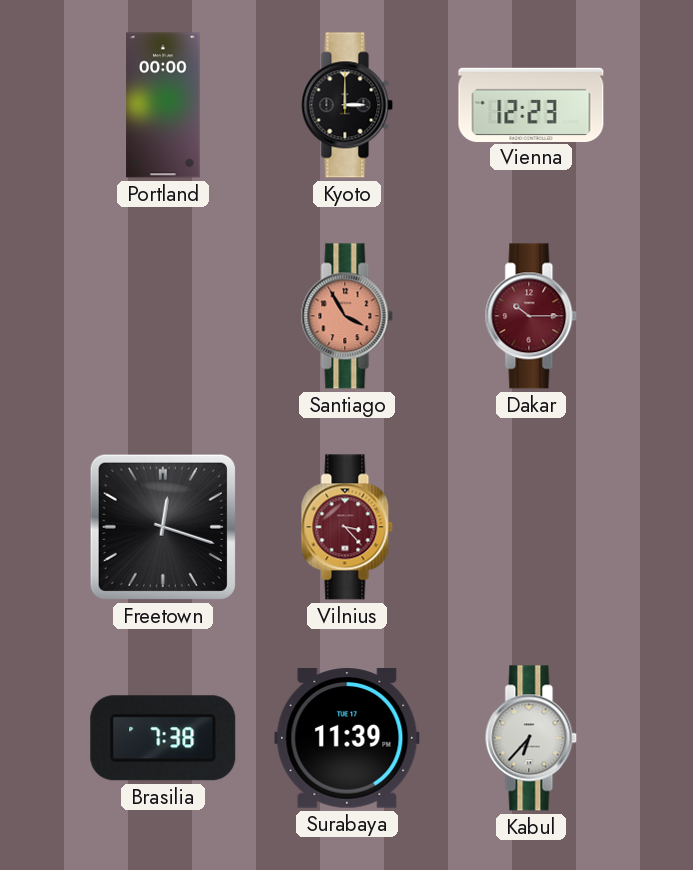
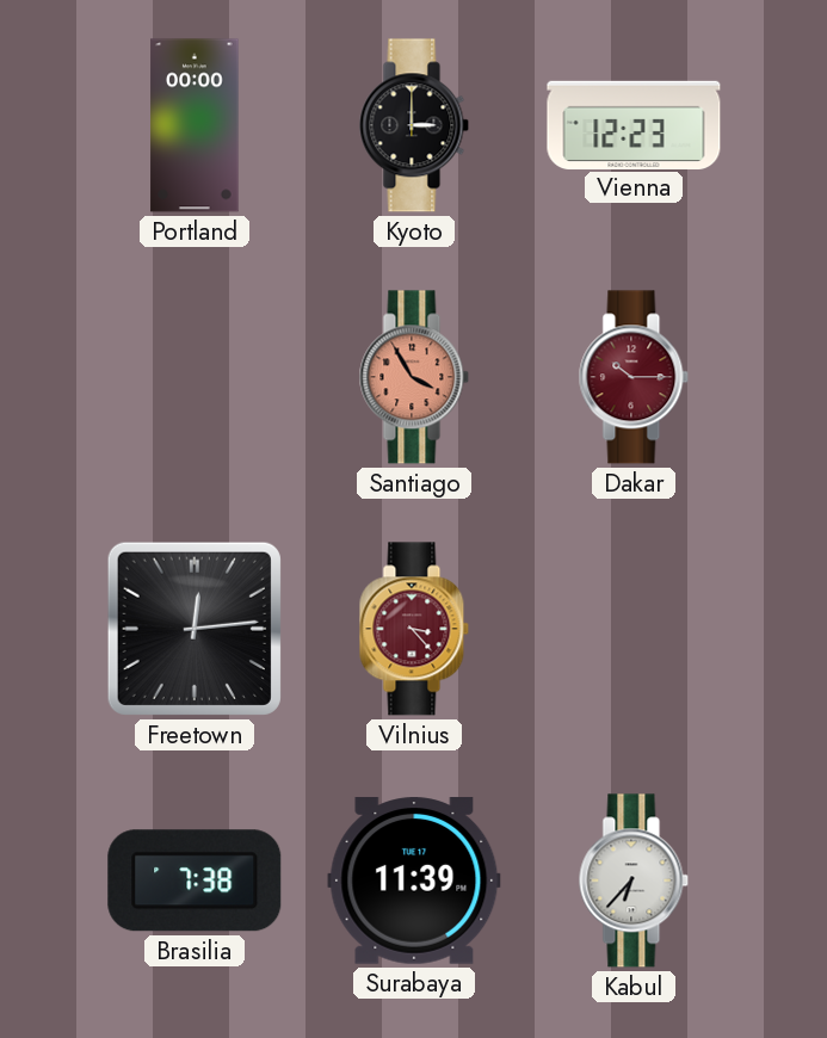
Freetown: 12:18 -> 12:14 (195, 629)
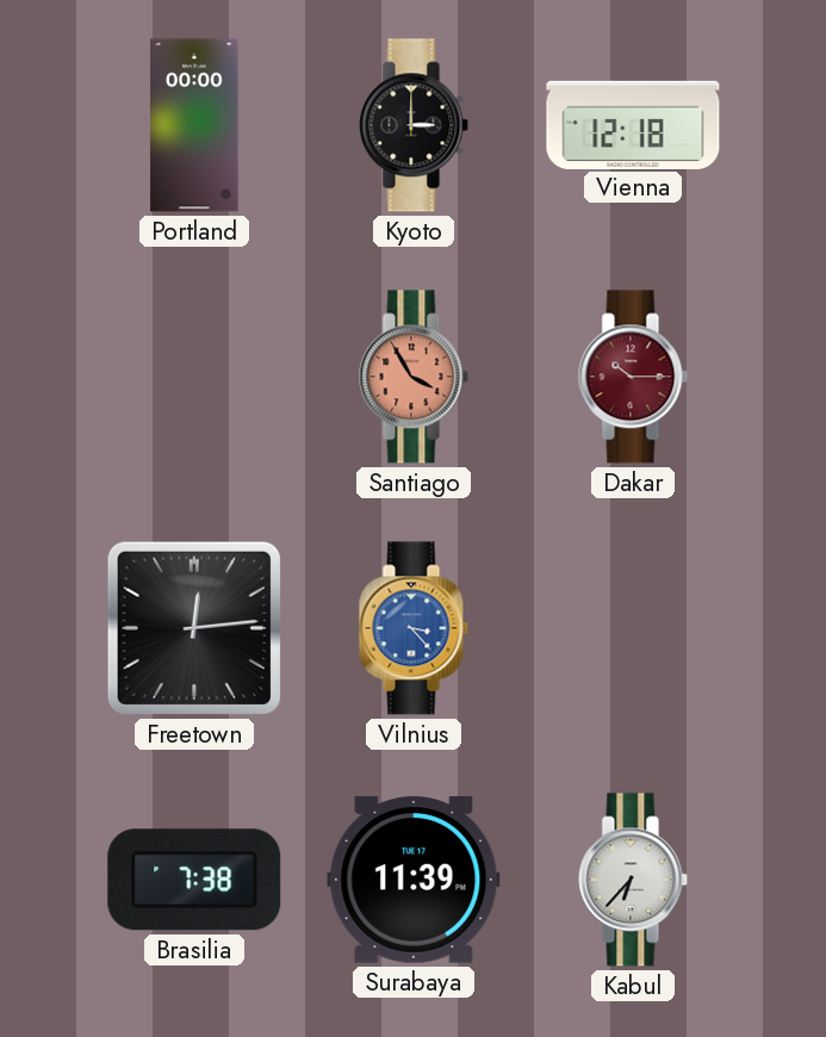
Vienna: 12:23 -> 12:18 (633, 124)
Vilnius dial: burgundy -> blue (414, 628)
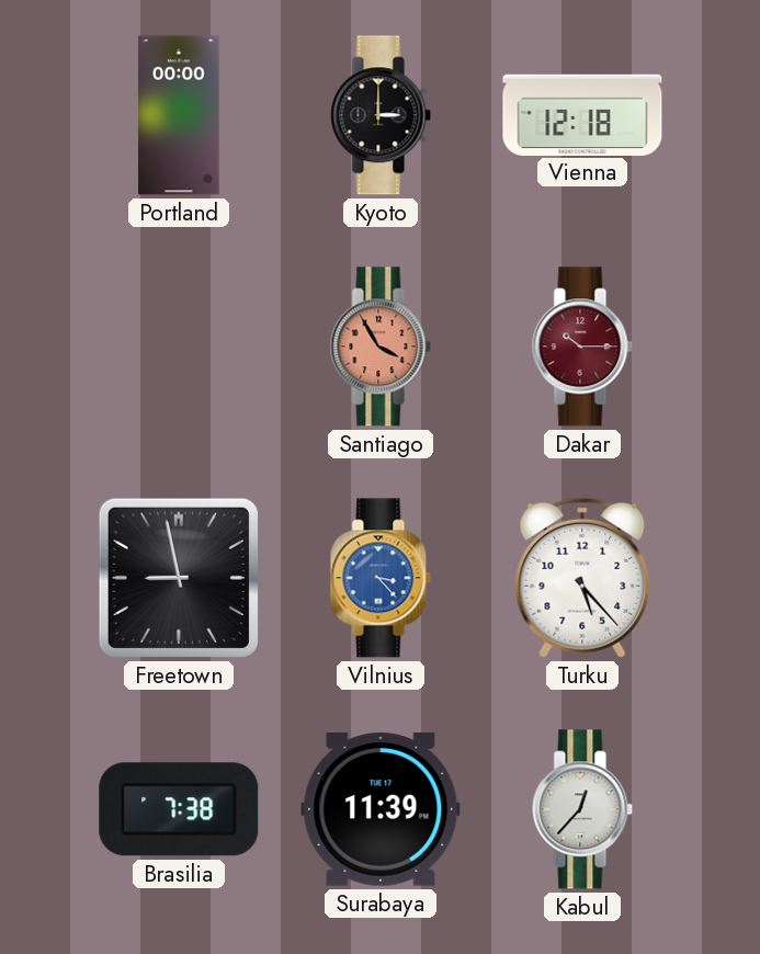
Freetown: 12:14 -> 8:58 (179, 578)
Turku: none -> 5:23 (582, 578)
Kabul: 6:37 -> 12:37 (582, 809)
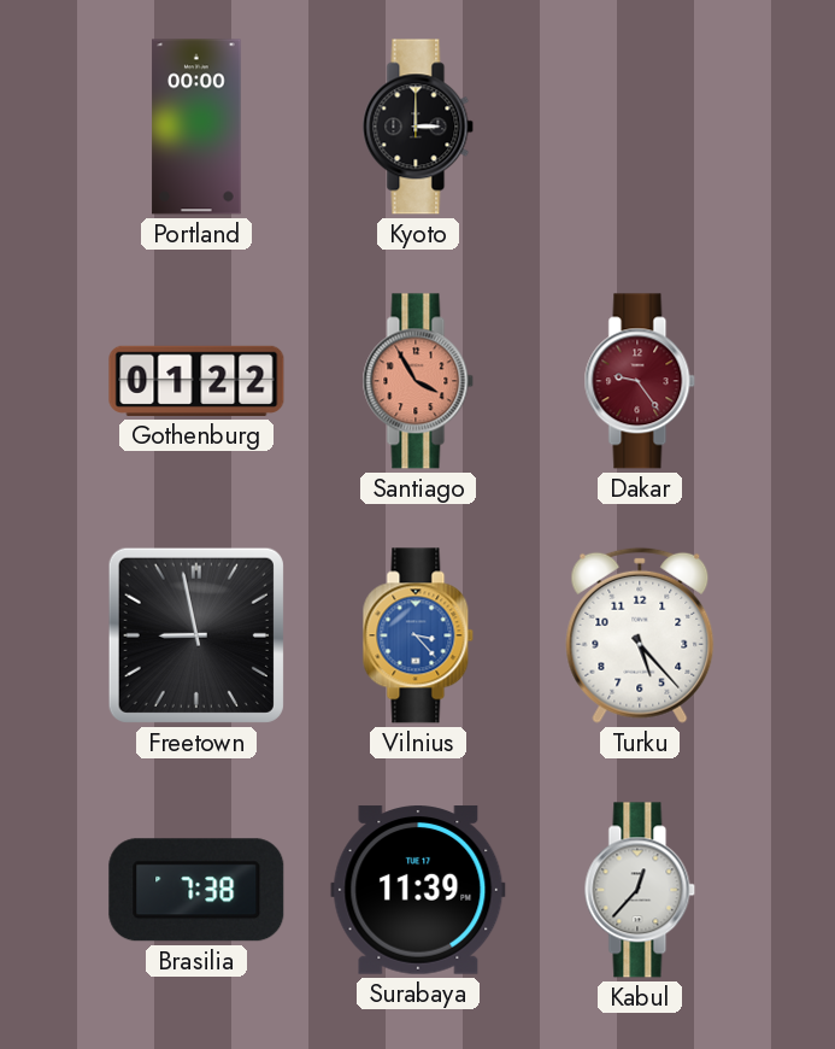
Vienna: 12:18 -> none (582, 114)
Gothenburg: none -> 01:22 (196, 381)
Dakar: 10:15 -> 9:24 (640, 381)
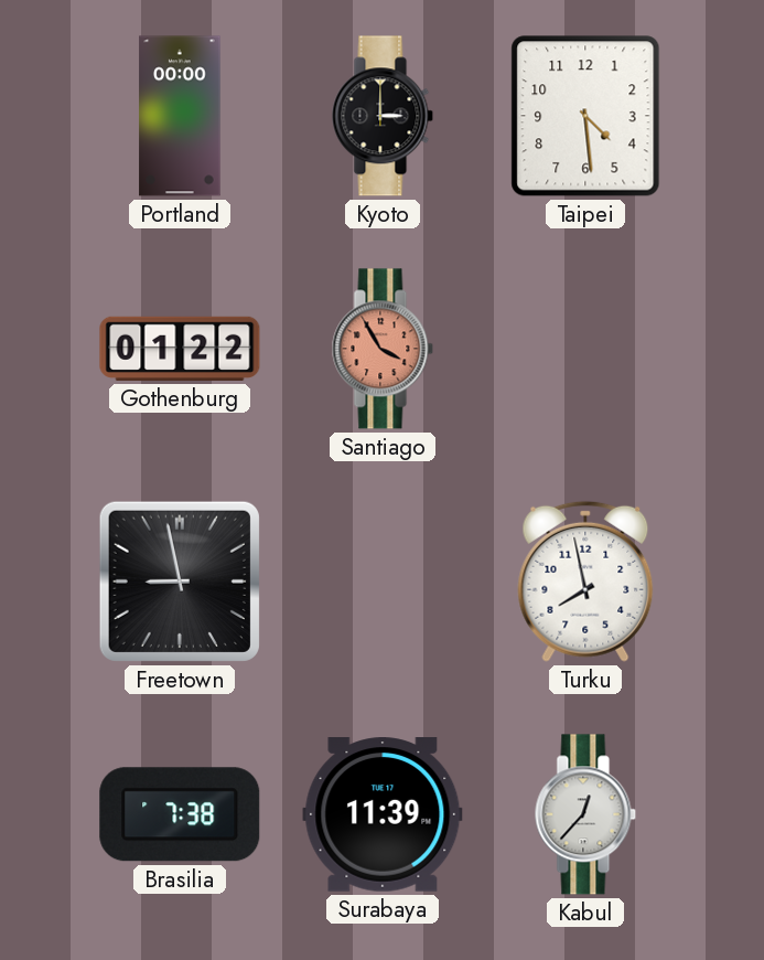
Taipei: none -> 4:29 (585, 116)
Dakar: 9:24 -> none (640, 381)
Vilnius: 3:23 -> none (418, 635)
Turku: 5:23 -> 7:58 (585, 582)
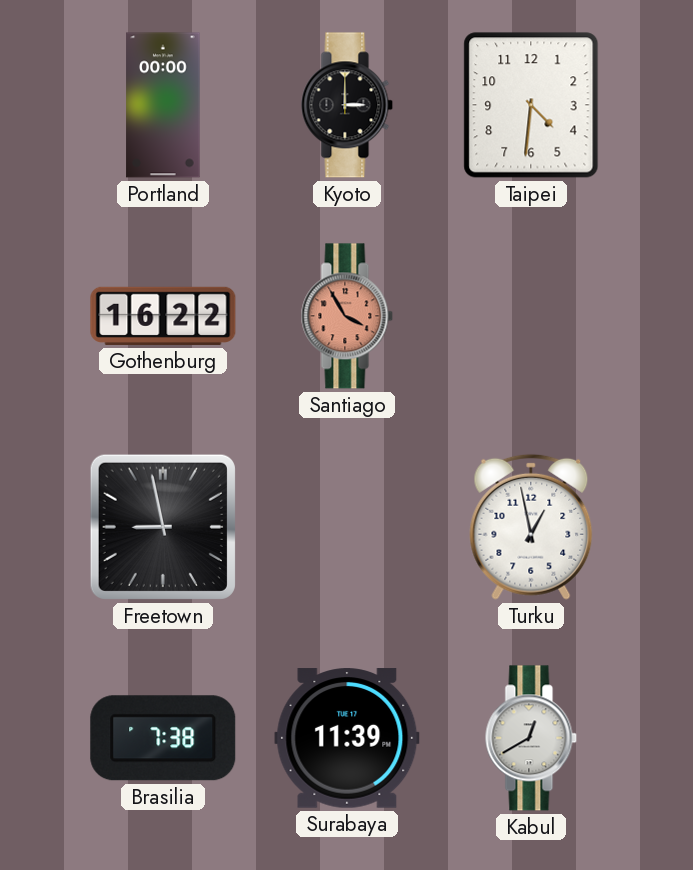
Taipei: 4:29 -> 4:31 (531, 105)
Gothenburg: 01:22 -> 16:22 (163, 316)
Turku: 7:58 -> 12:58 (531, 527)
Kabul: 12:37 -> 12:40 (531, 738)
